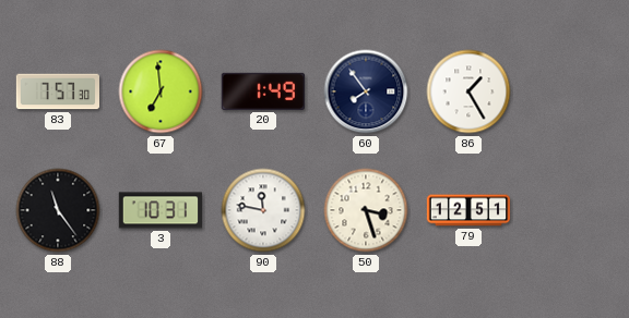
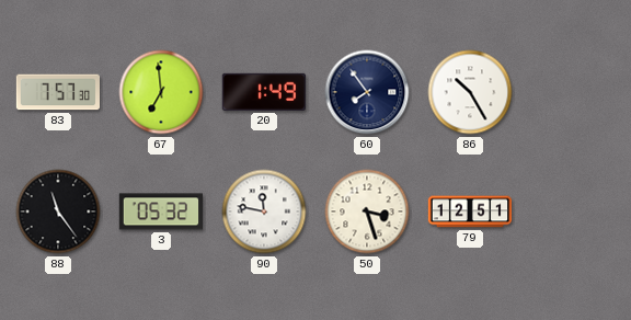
86: 1:25 -> 10:25 (470, 92)
3: 10:31 -> 05:32 (160, 212)
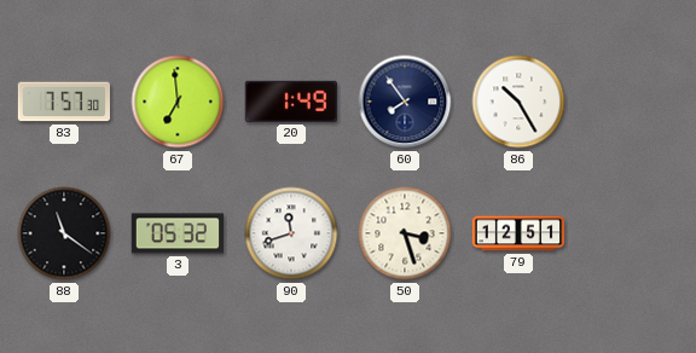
88: 11:24 -> 11:21 (64, 233)
90: 11:47 -> 11:42 (291, 233)
